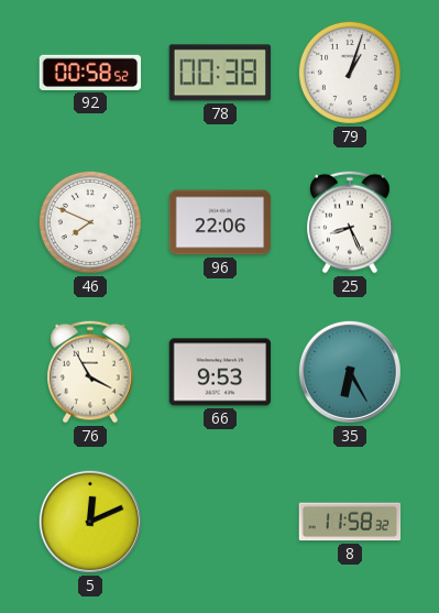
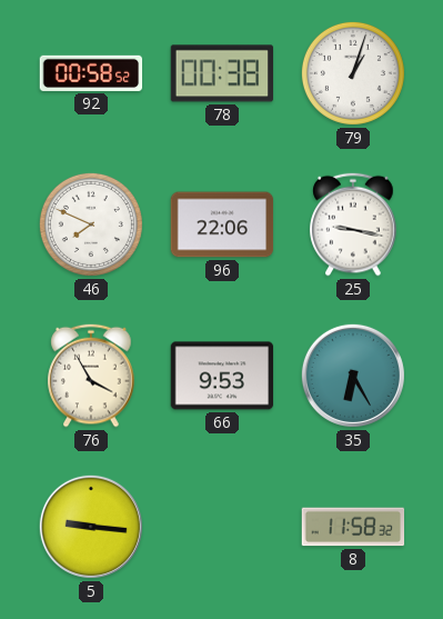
25: 8:26 -> 9:17 (353, 224)
5: 12:11 -> 9:16 (91, 527)
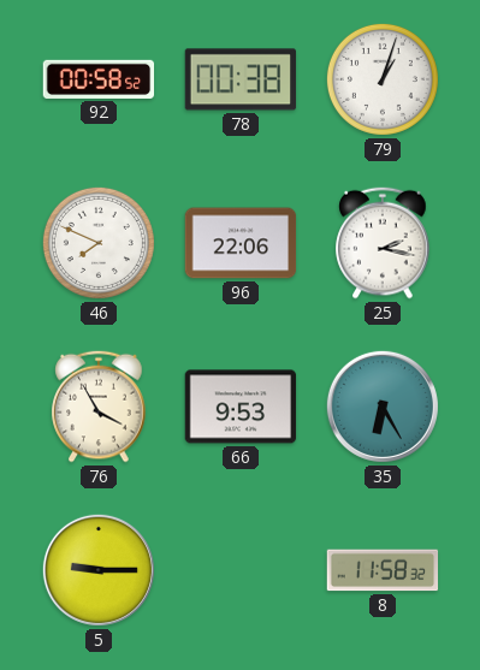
25: 9:17 -> 2:17 (383, 243)
5: 9:16 -> 9:15 (99, 570)
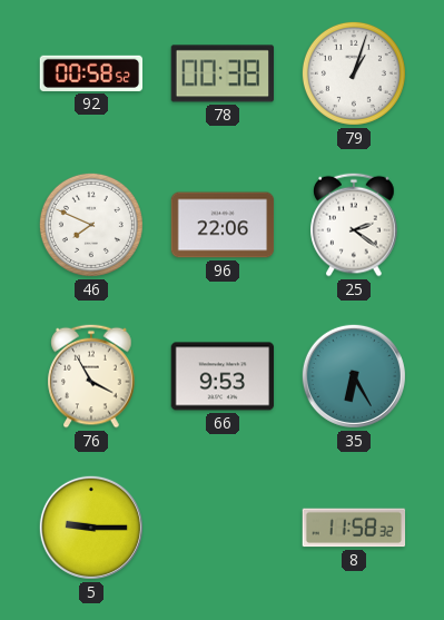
25: 2:17 -> 2:21 (354, 225)
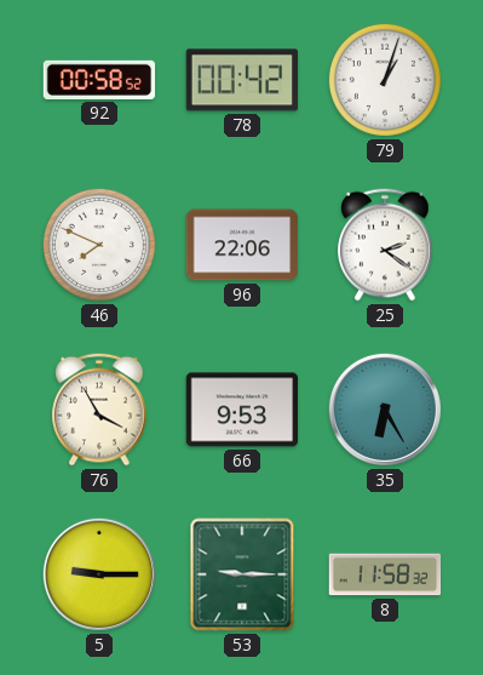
78: 00:38 -> 00:42 (242, 80)
53: none -> 9:15 (242, 574)
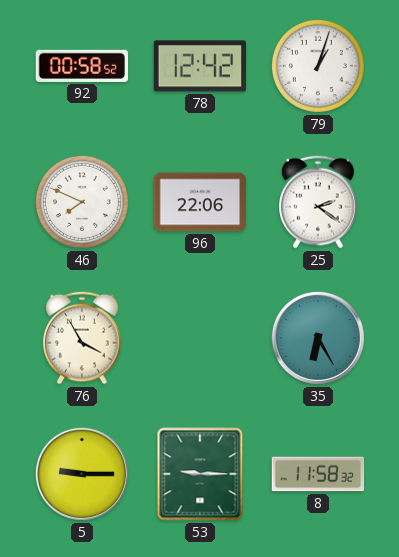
78: 00:42 -> 12:42 (200, 66)
66: 9:53 -> none (242, 410)
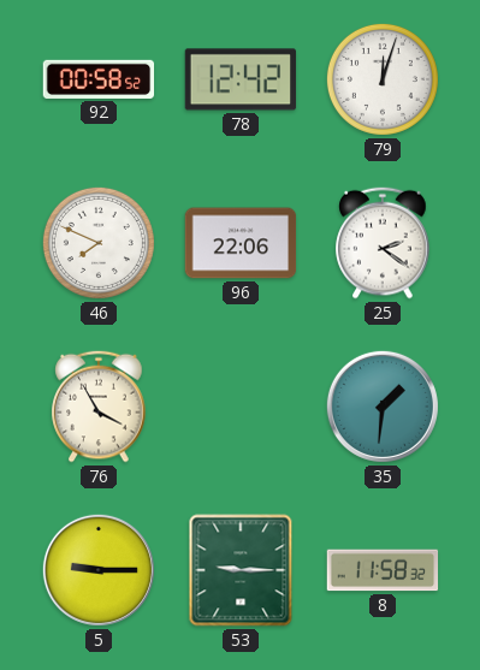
79: 1:03 -> 12:03 (383, 79)
35: 6:25 -> 1:31 (383, 407)
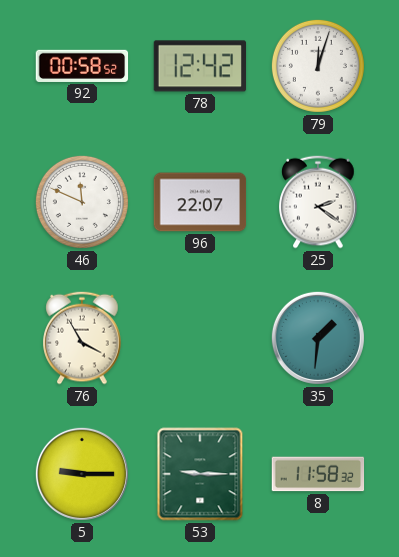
46: 7:49 -> 11:49 (82, 202)
96: 22:06 -> 22:07 (200, 202)
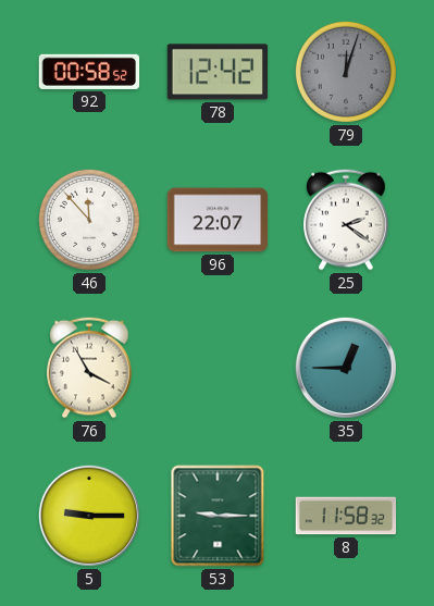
79 dial: white -> grey (346, 72)
46: 11:49 -> 11:53 (89, 220)
35: 1:31 -> 12:45 (346, 368)
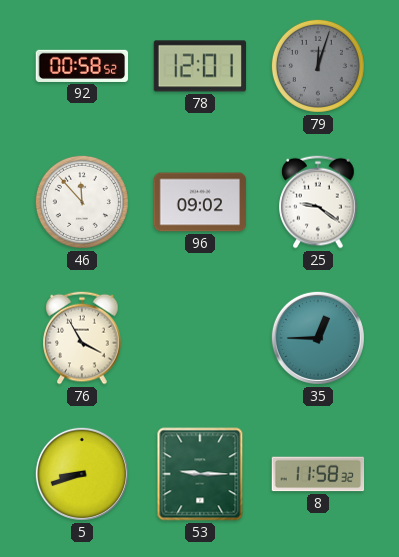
78: 12:42 -> 12:01 (200, 66)
96: 22:07 -> 09:02 (200, 202)
25: 2:21 -> 9:21 (318, 202)
5: 9:15 -> 8:42 (82, 474)
